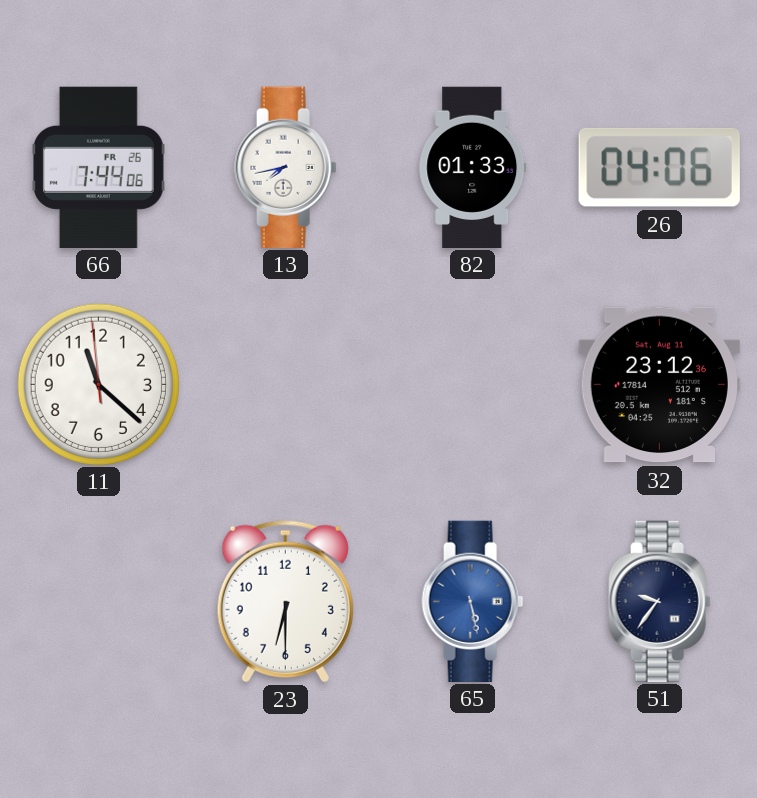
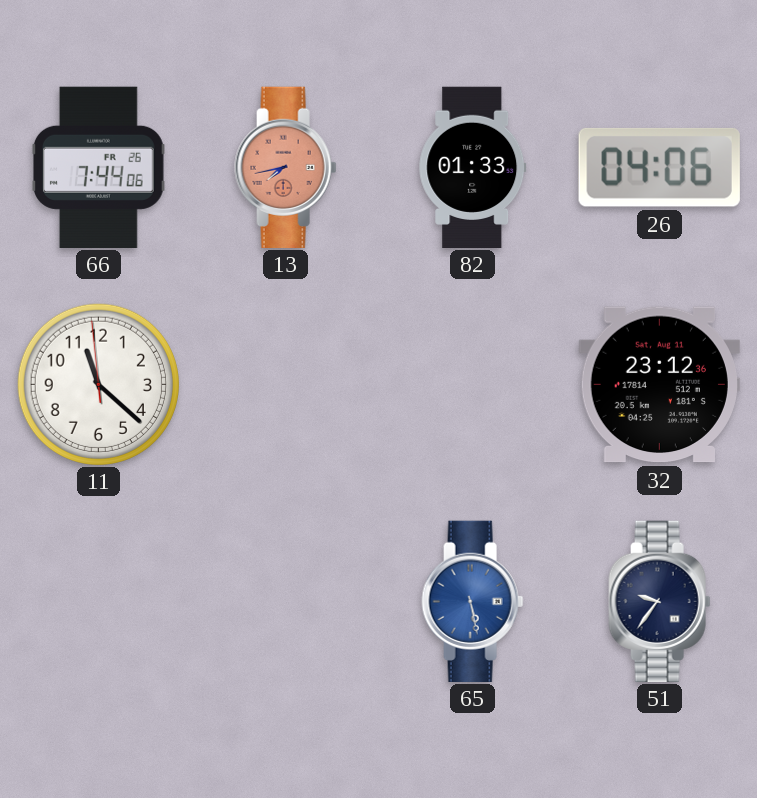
13 dial: white -> salmon (286, 167)
23: 6:30 -> none (285, 601)
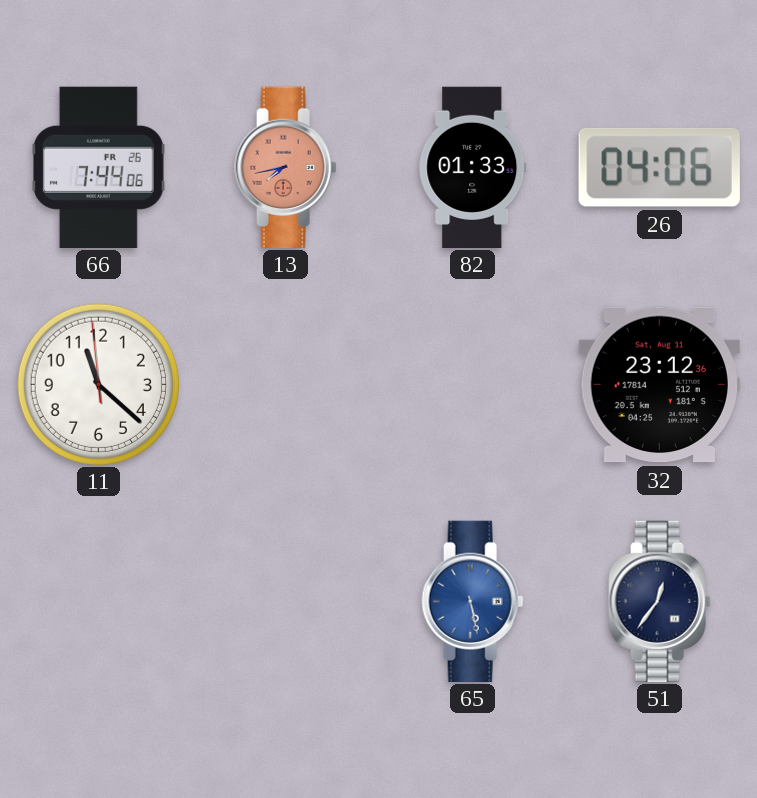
51: 9:36 -> 12:36 (660, 601)
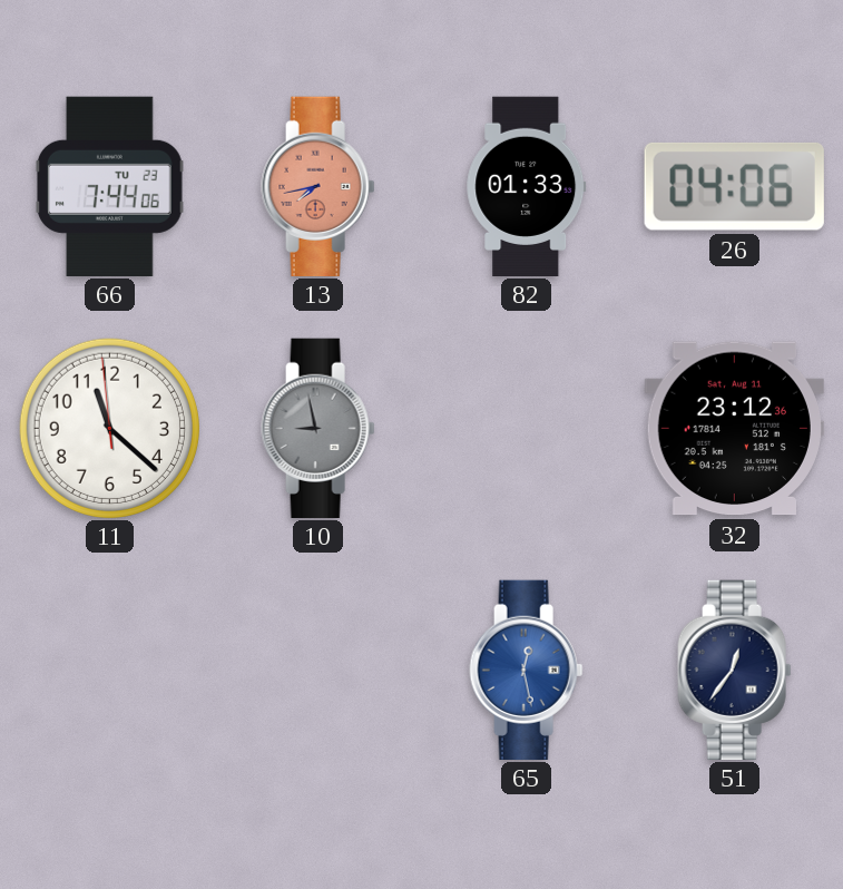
66 date: FR 26 -> TU 23 (110, 186)
10: none -> 8:58 (318, 428)
65: 5:28 -> 12:28 (527, 670)
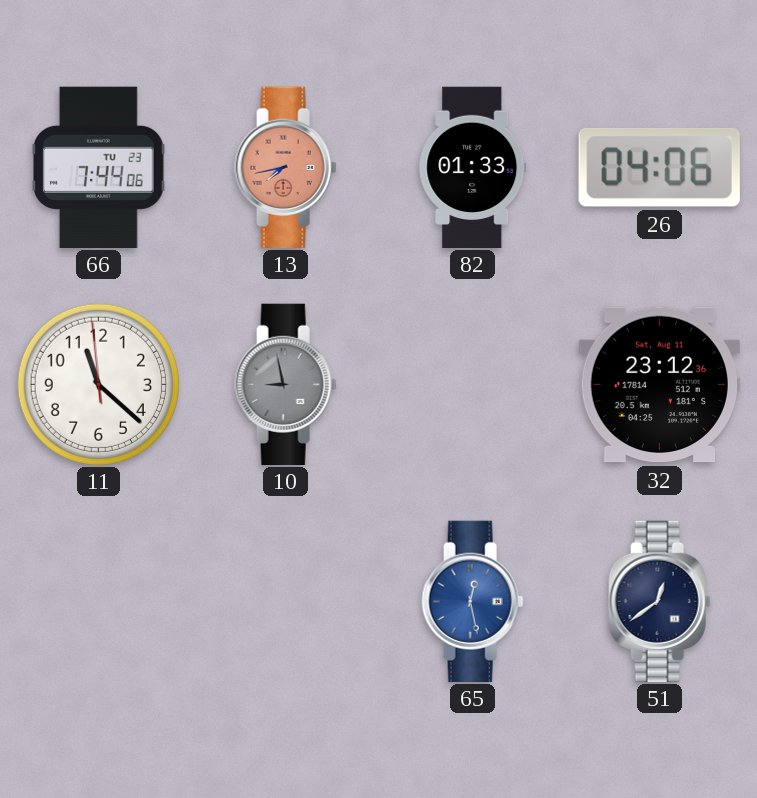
51: 12:36 -> 12:39 (660, 601)
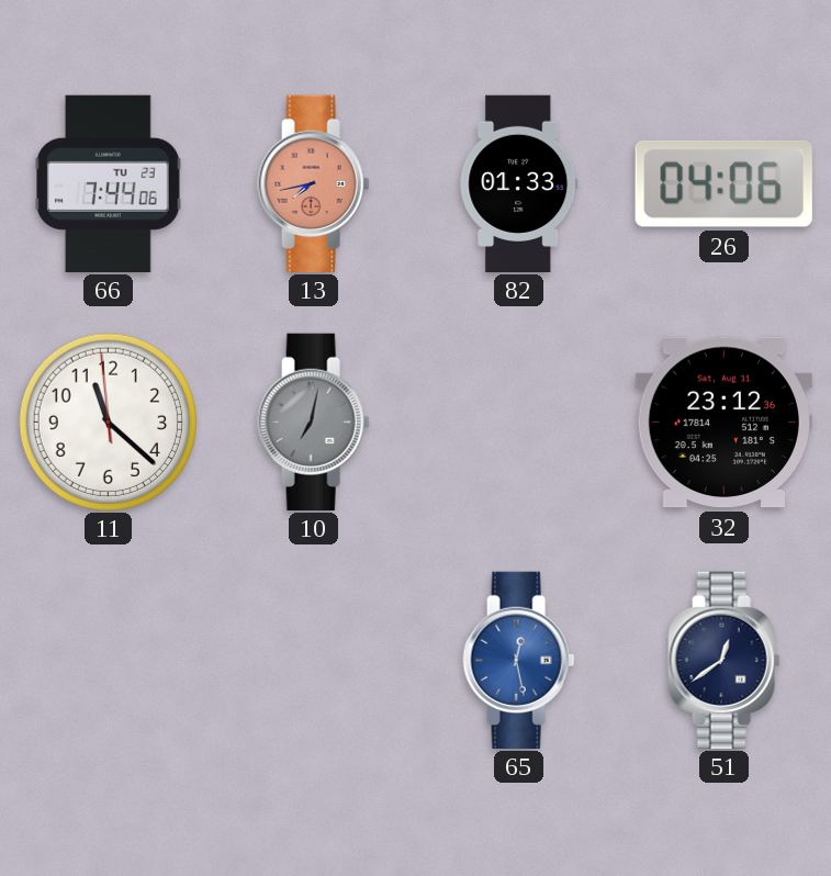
10: 8:58 -> 7:02 (314, 422)
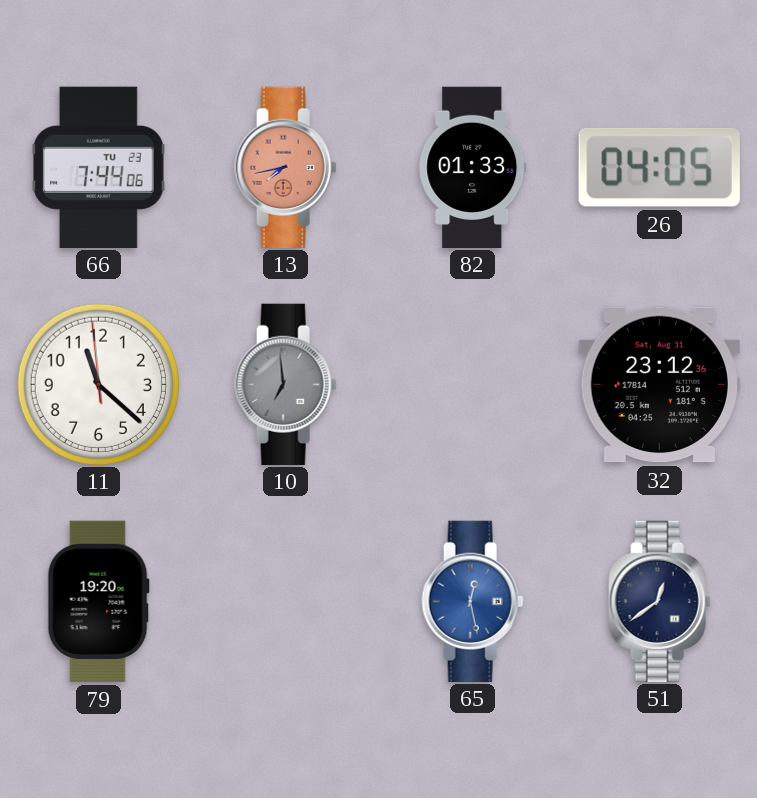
26: 04:06 -> 04:05 (659, 167)
10: 7:02 -> 6:59 (286, 384)
79: none -> 19:20 (98, 601)
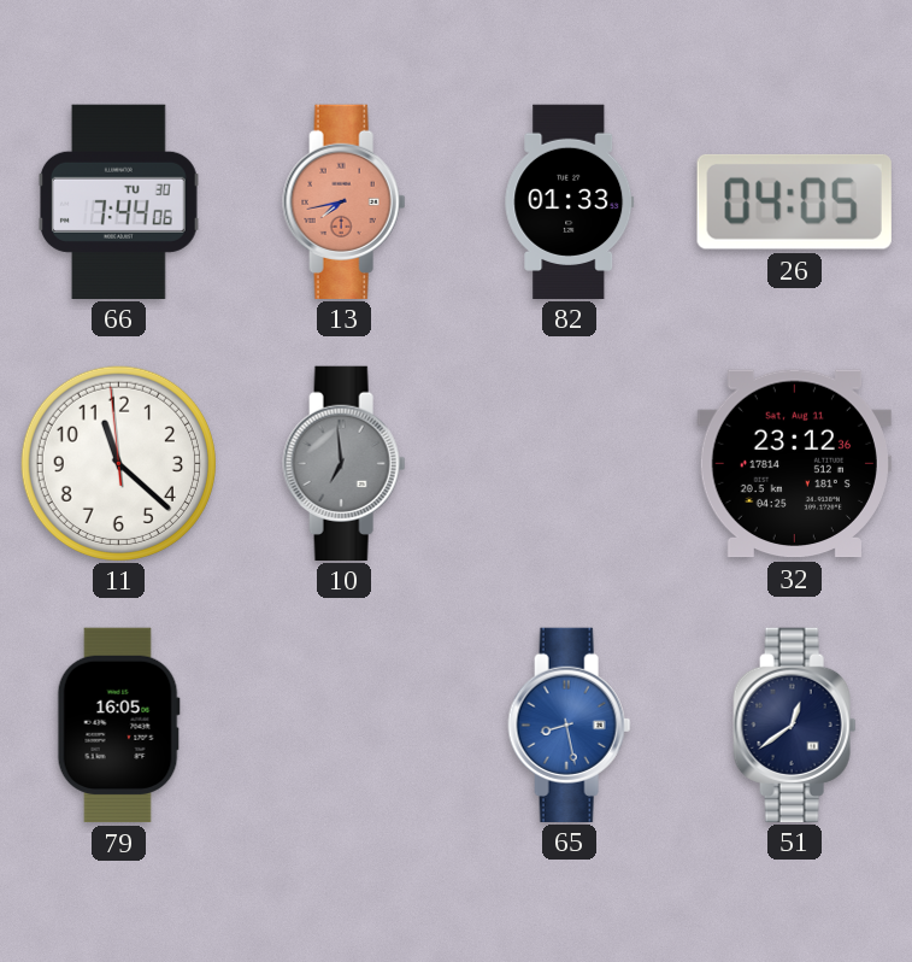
66 date: TU 23 -> TU 30 (119, 201)
79: 19:20 -> 16:05 (118, 725)
65: 12:28 -> 8:28 (570, 725)
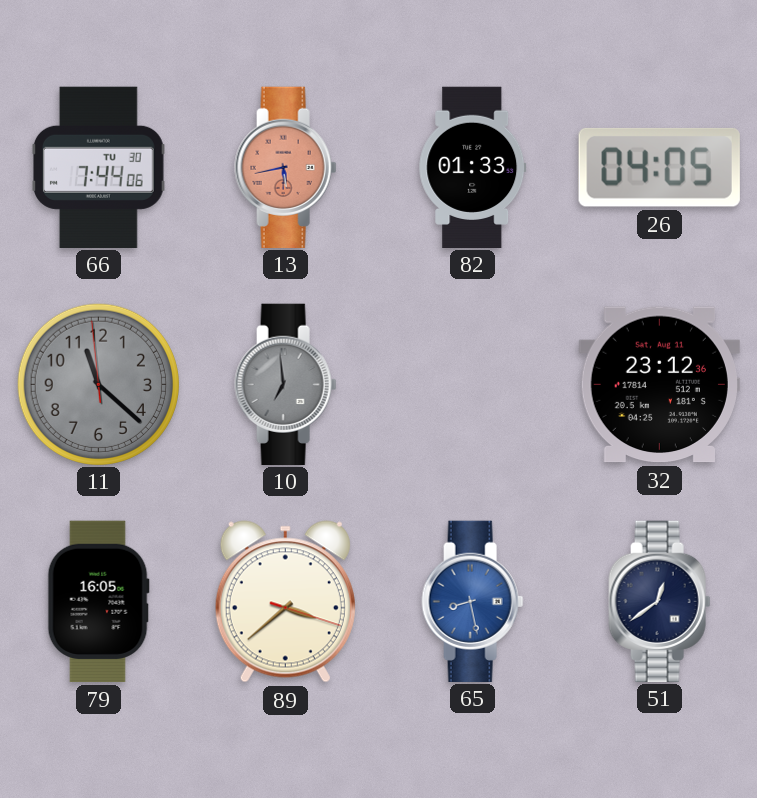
13: 7:43 -> 5:43 (286, 167)
11 dial: white -> grey (98, 384)
89: none -> 3:38 (285, 602)
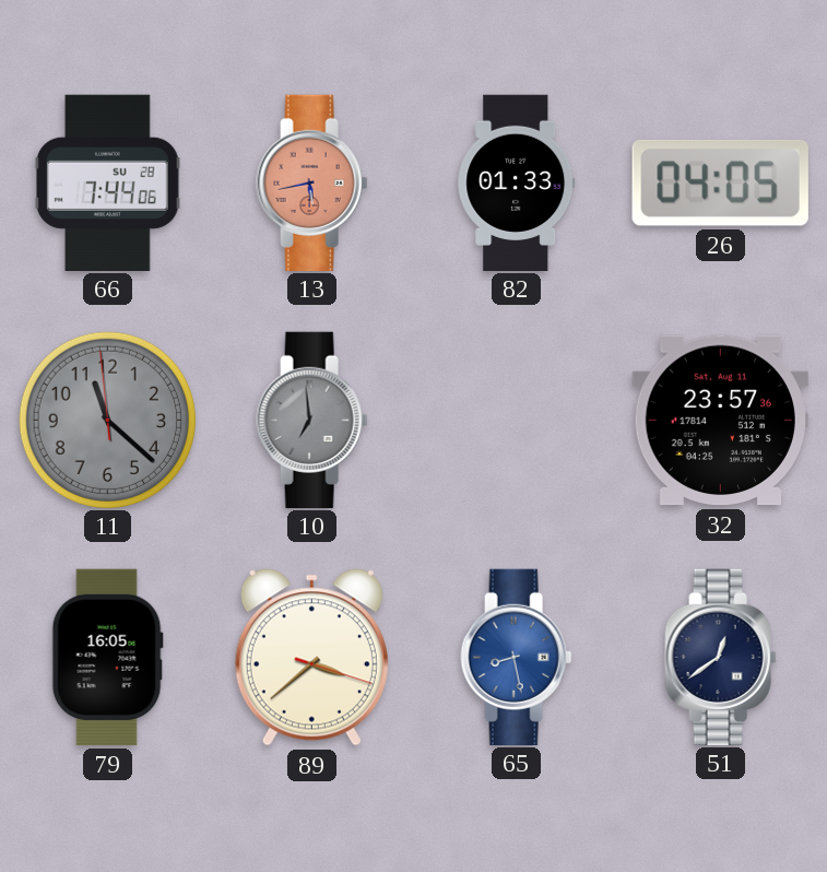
66 date: TU 30 -> SU 28 (108, 182)
32: 23:12 -> 23:57 (720, 421)
